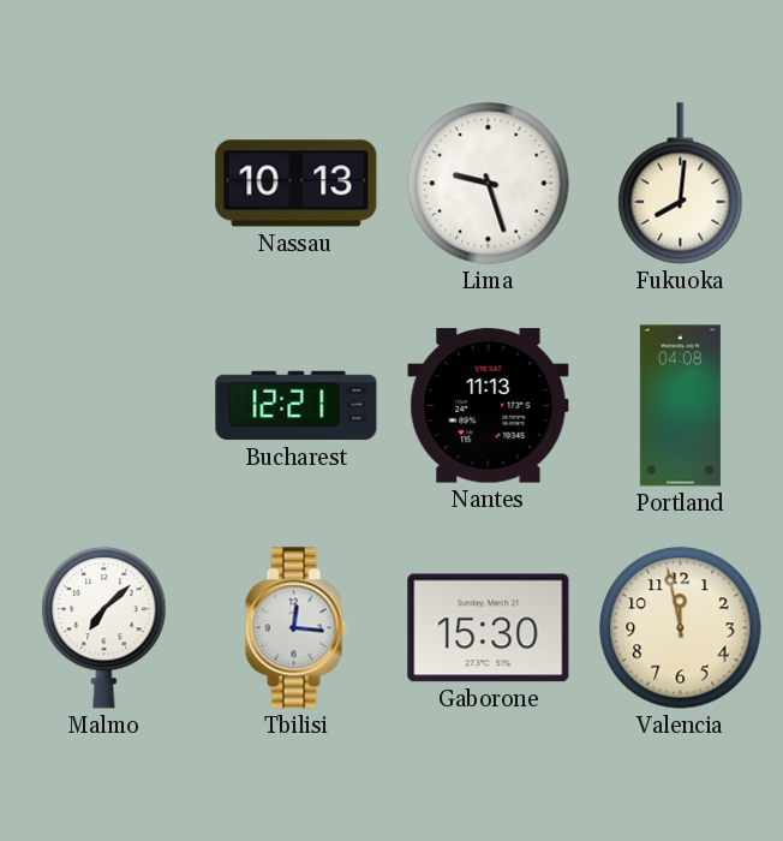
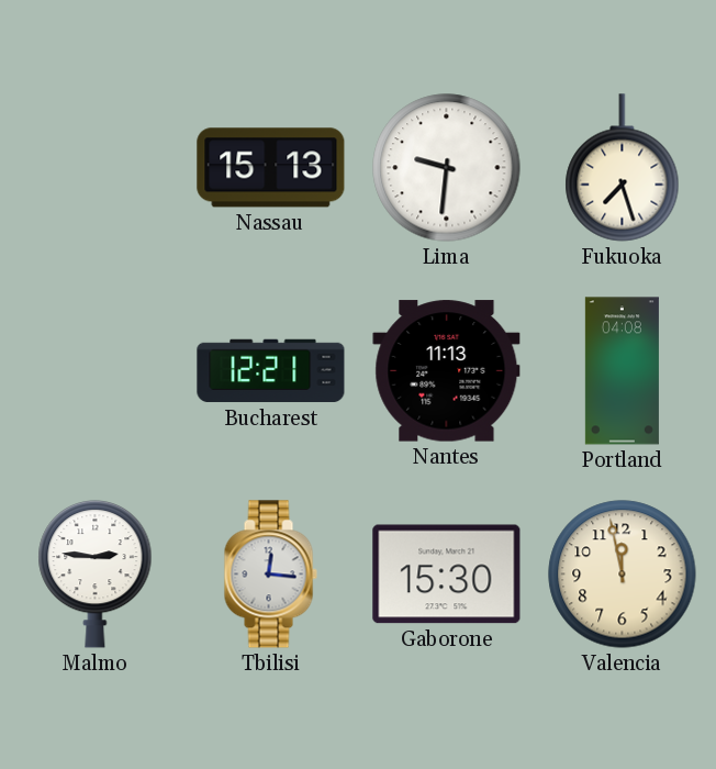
Nassau: 10:13 -> 15:13 (271, 168)
Lima: 9:27 -> 9:31 (447, 168)
Fukuoka: 8:01 -> 7:27 (623, 168)
Malmo: 7:08 -> 2:46 (96, 573)
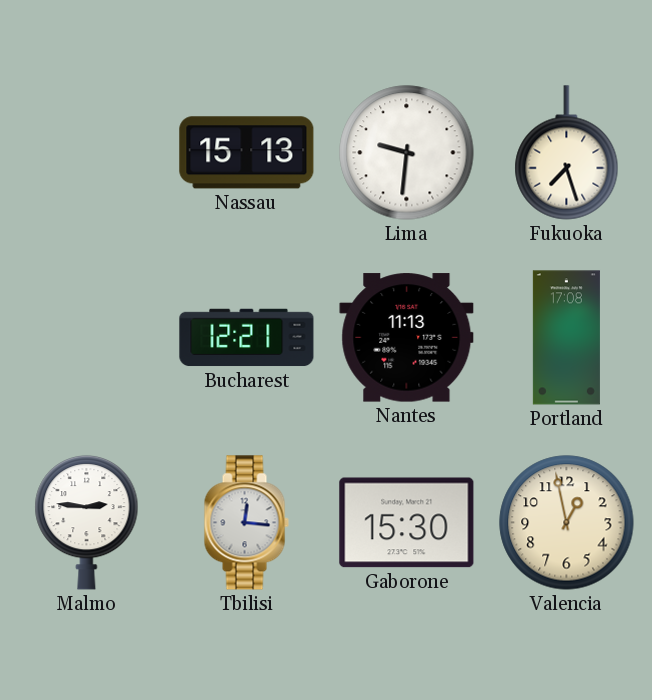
Portland: 04:08 -> 17:08 (566, 338)
Valencia: 11:58 -> 12:58 (567, 523)
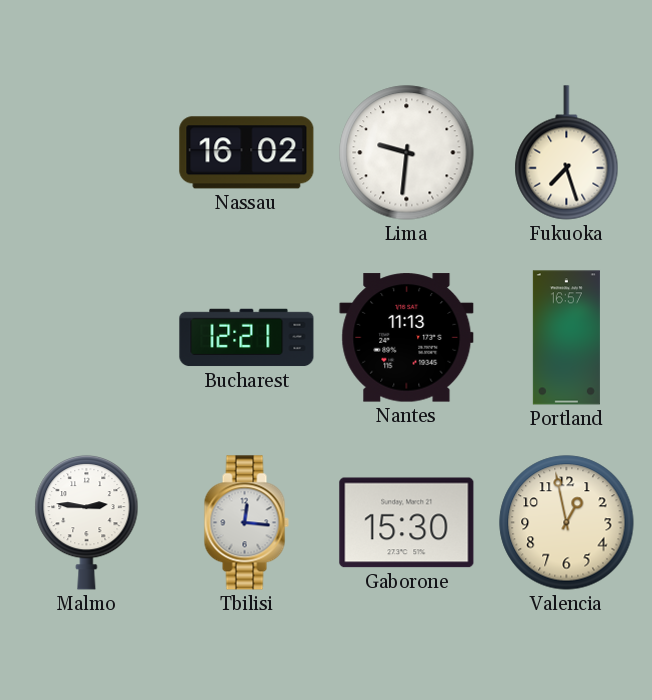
Nassau: 15:13 -> 16:02 (247, 153)
Portland: 17:08 -> 16:57 (566, 338)
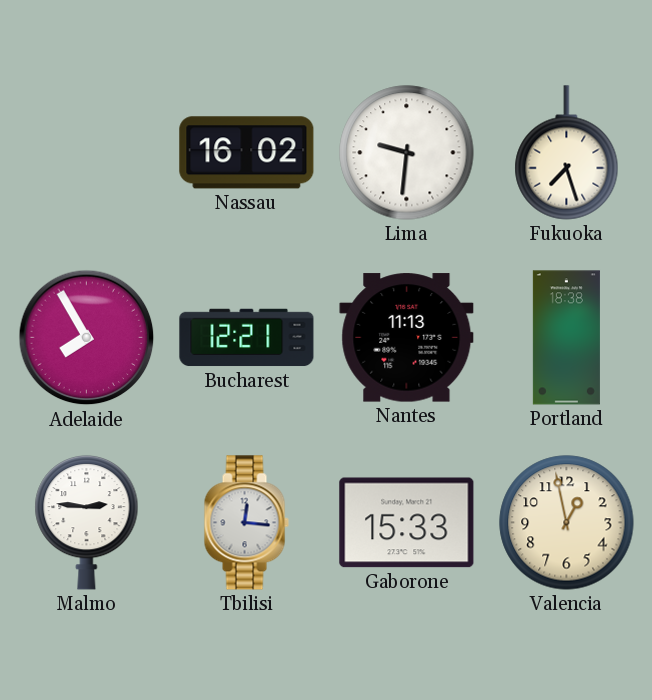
Adelaide: none -> 7:55 (87, 338)
Portland: 16:57 -> 18:38 (566, 338)
Gaborone: 15:30 -> 15:33 (407, 523)
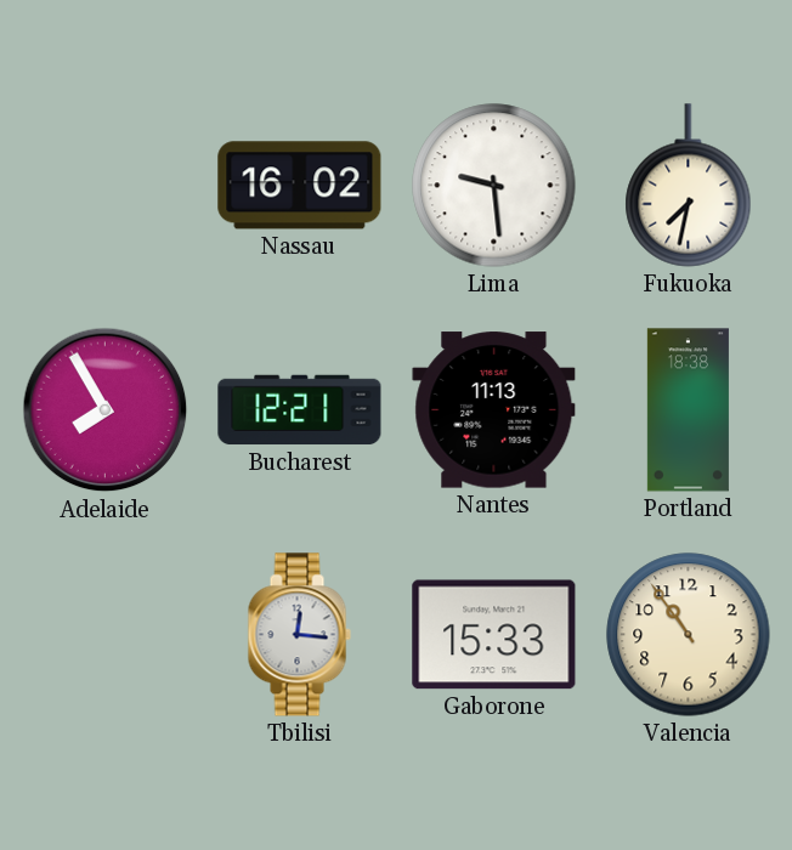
Lima: 9:31 -> 9:29 (494, 186)
Fukuoka: 7:27 -> 7:32 (689, 186)
Malmo: 2:46 -> none (87, 522)
Valencia: 12:58 -> 10:54 (689, 635)
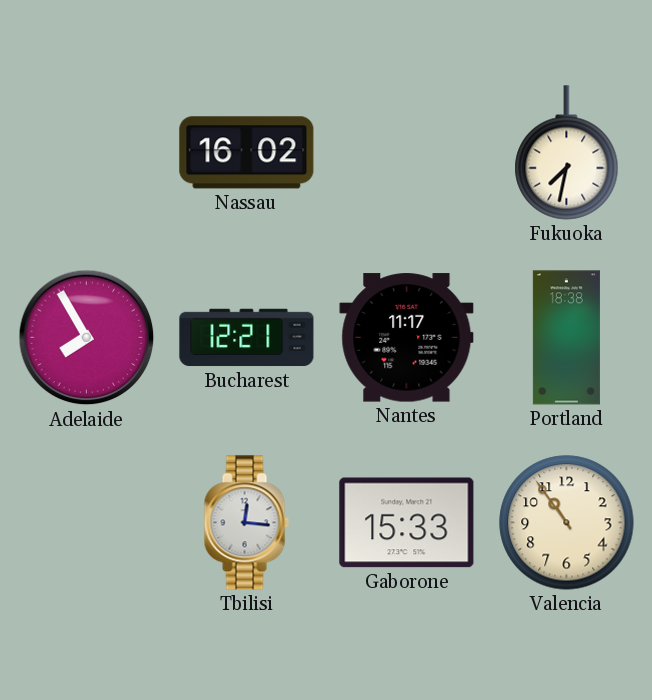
Lima: 9:29 -> none (494, 186)
Nantes: 11:13 -> 11:17 (407, 338)
